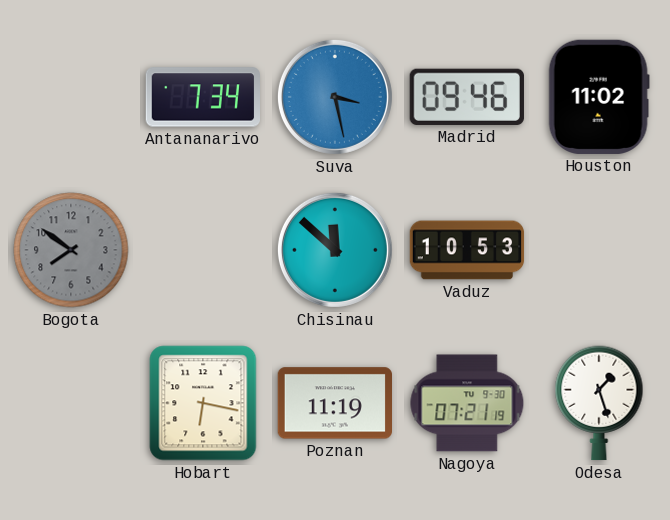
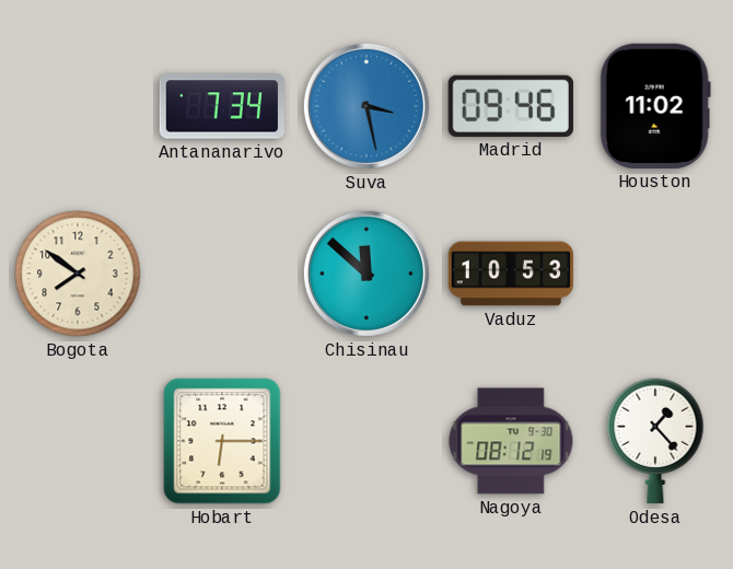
Bogota dial: grey -> cream (78, 274)
Hobart: 6:17 -> 6:15 (222, 441)
Poznan: 11:19 -> none (334, 403)
Nagoya: 07:21 -> 08:12 (511, 441)
Odesa: 1:27 -> 1:23 (655, 441)
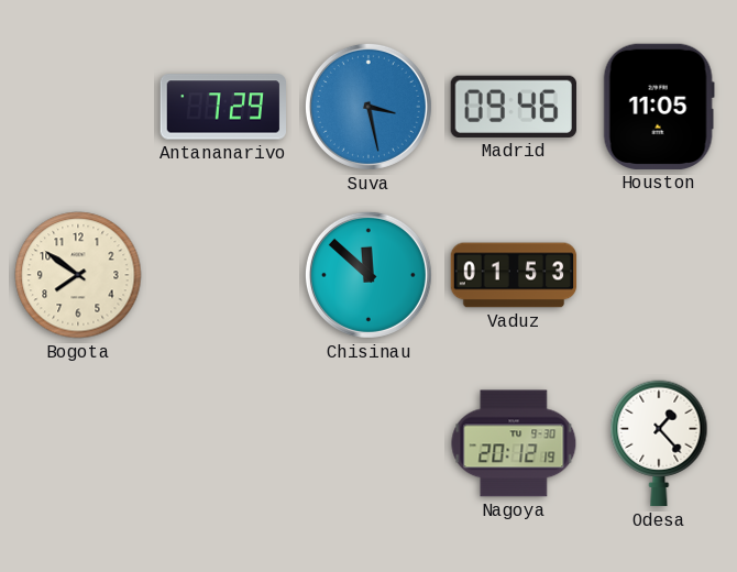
Antananarivo: 7:34 -> 7:29 (222, 107)
Houston: 11:02 -> 11:05 (659, 107)
Vaduz: 10:53 -> 01:53 (514, 275)
Hobart: 6:15 -> none (222, 441)
Nagoya: 08:12 -> 20:12 (514, 443)
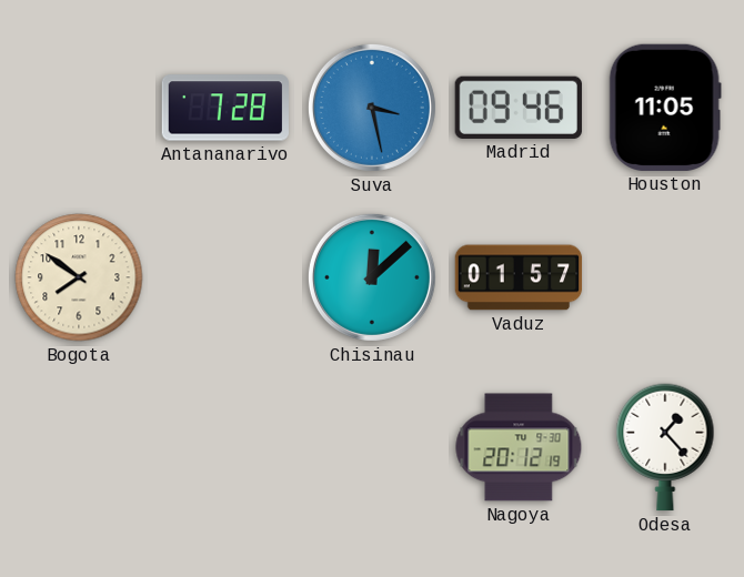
Antananarivo: 7:29 -> 7:28 (224, 108)
Chisinau: 11:52 -> 12:08 (372, 277)
Vaduz: 01:53 -> 01:57 (519, 277)
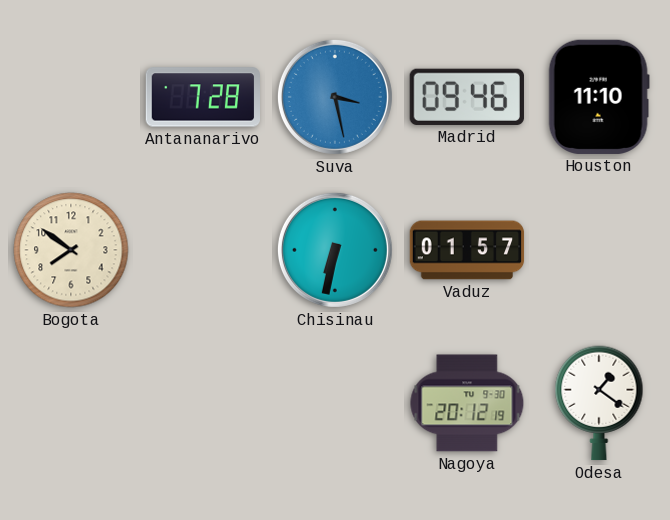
Houston: 11:05 -> 11:10 (599, 97)
Chisinau: 12:08 -> 6:32 (335, 250)
Odesa: 1:23 -> 1:21 (599, 403)
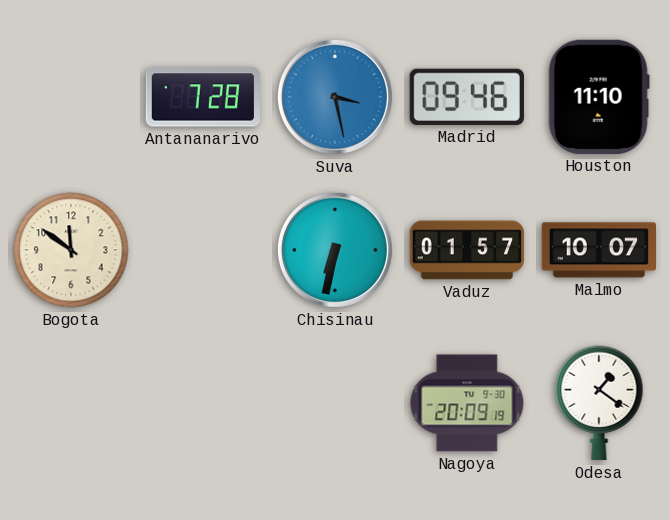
Bogota: 7:51 -> 11:51 (71, 250)
Malmo: none -> 10:07 (598, 250)
Nagoya: 20:12 -> 20:09 (467, 403)
